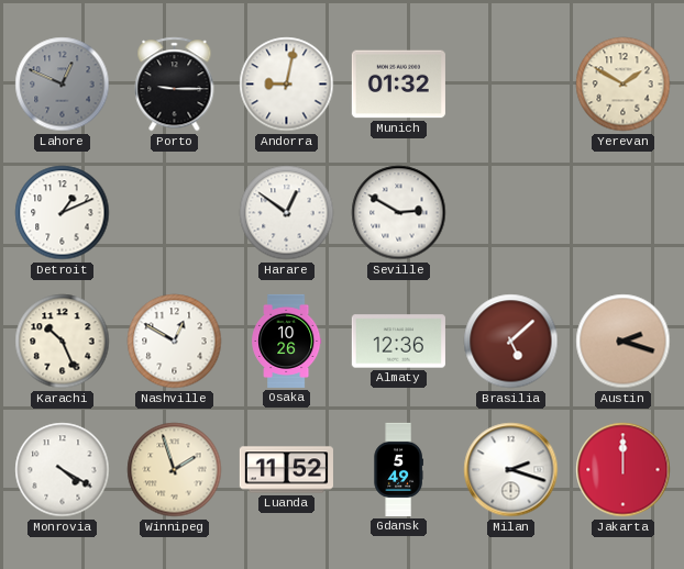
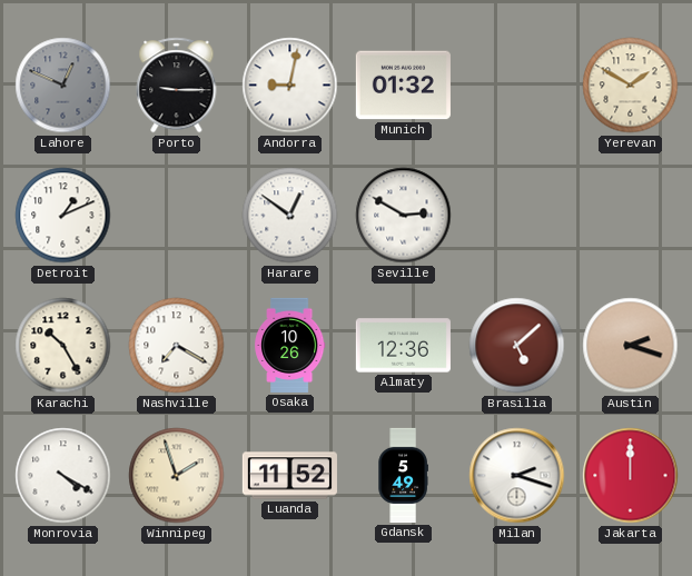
Karachi: 10:26 -> 10:25 (63, 346)
Nashville: 12:50 -> 7:20 (177, 346)
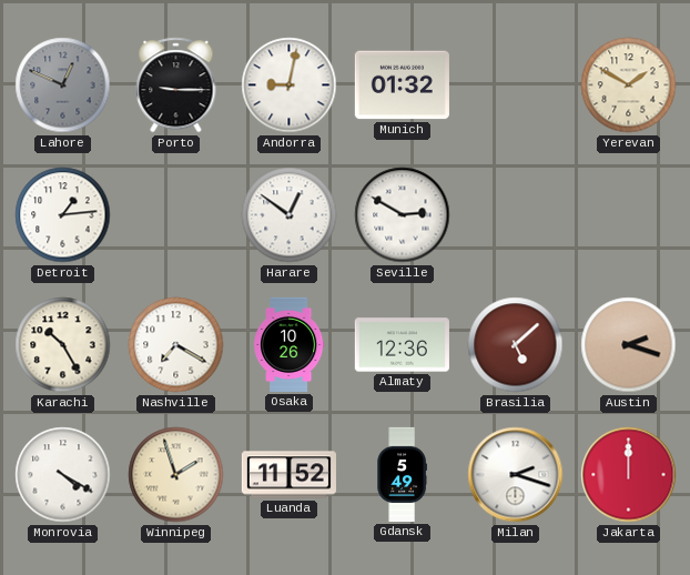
Detroit: 1:11 -> 1:14 (63, 215)
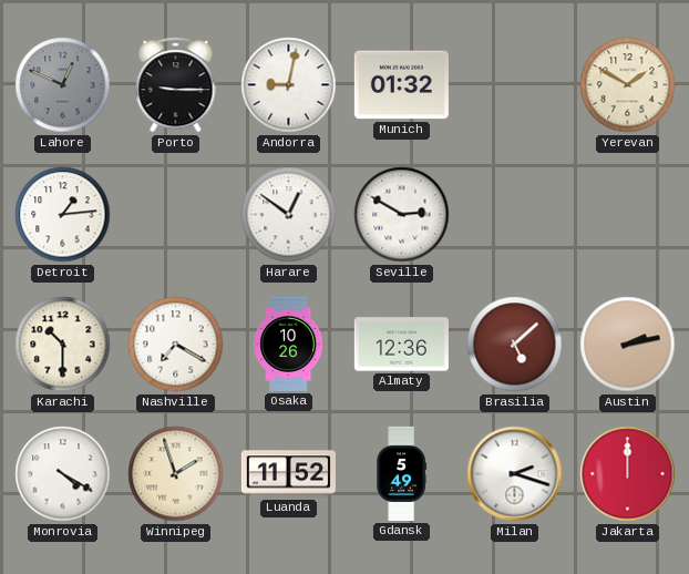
Karachi: 10:25 -> 10:30 (63, 345)
Austin: 2:18 -> 2:13 (628, 345)
